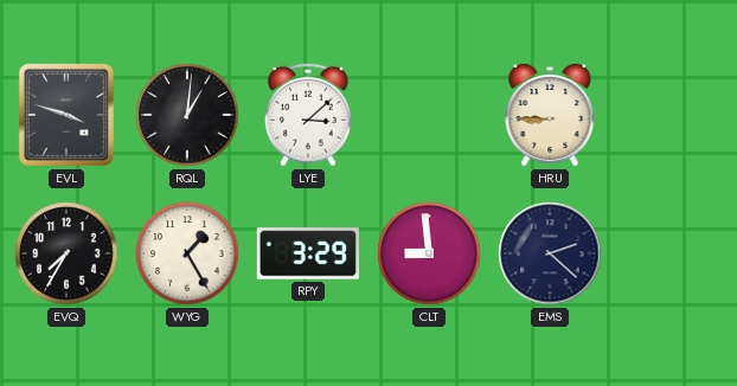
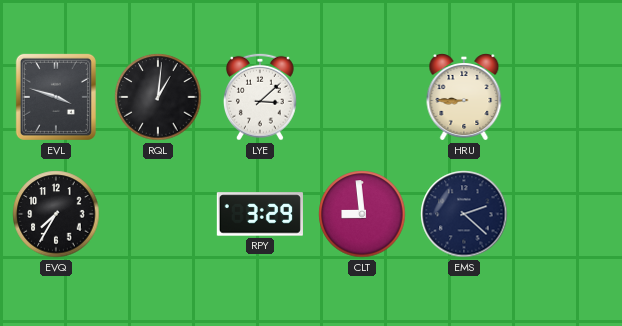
WYG: 1:25 -> none (187, 253)
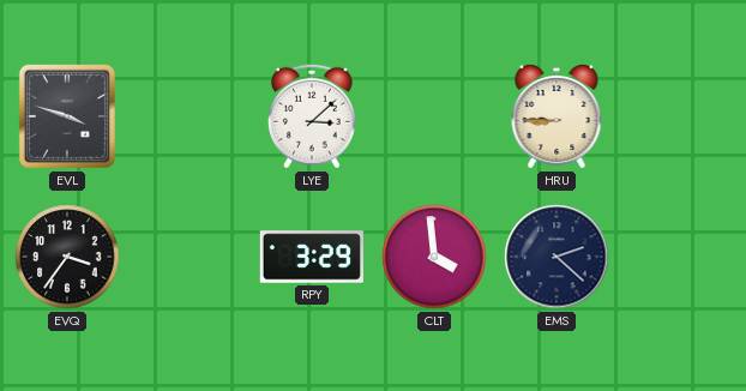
RQL: 1:01 -> none (158, 97)
EVQ: 7:35 -> 3:36 (67, 257)
CLT: 8:59 -> 3:59 (434, 257)
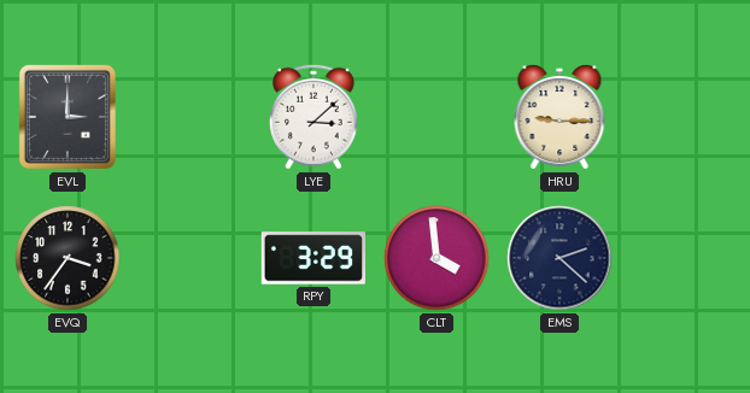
EVL: 3:48 -> 3:00 (68, 117)
HRU: 8:45 -> 9:15 (559, 117)
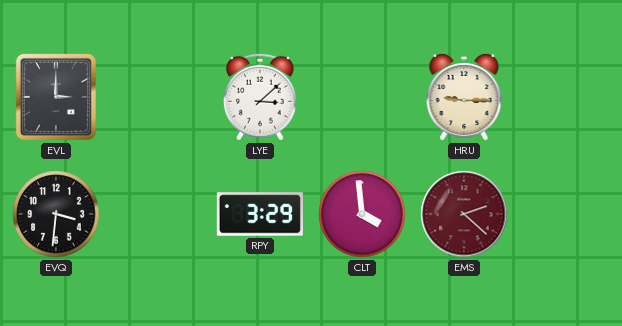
EVQ: 3:36 -> 3:31 (56, 214)
EMS dial: navy -> burgundy (464, 214)
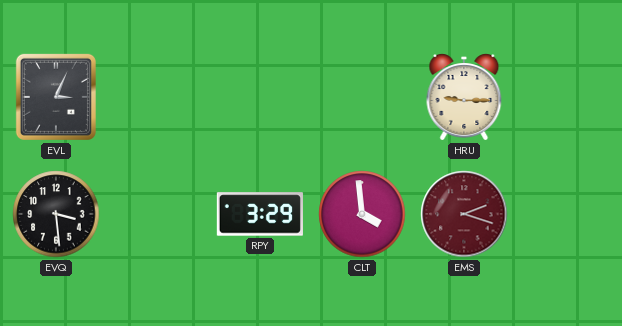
EVL: 3:00 -> 3:04 (56, 97)
LYE: 3:08 -> none (261, 97)
EVQ: 3:31 -> 3:29 (56, 214)
EMS: 2:22 -> 2:18 (464, 214)
